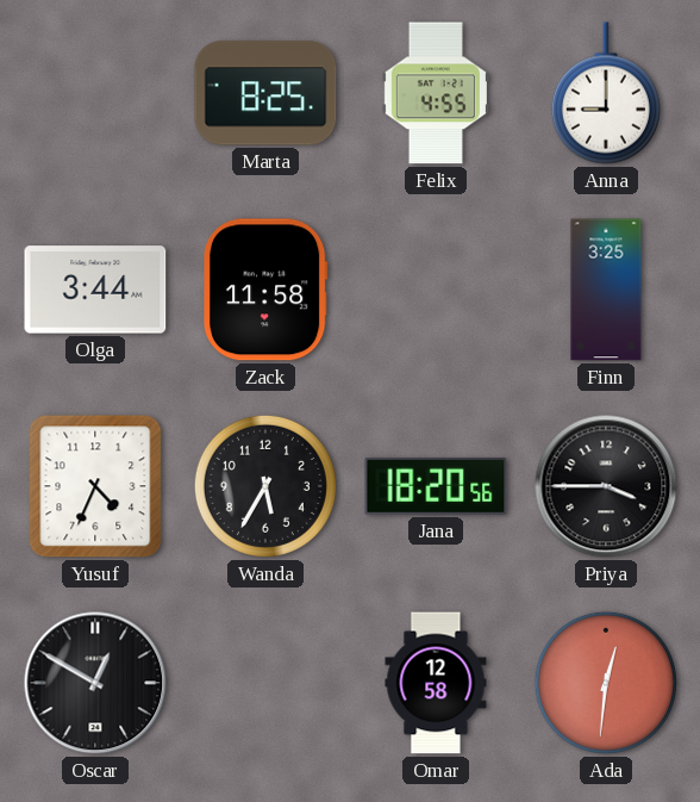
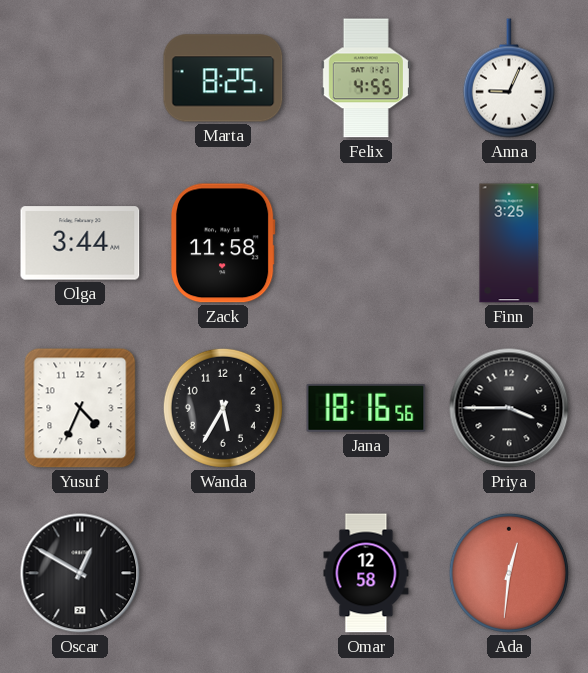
Anna: 9:00 -> 9:04 (509, 78)
Jana: 18:20 -> 18:16 (366, 408)
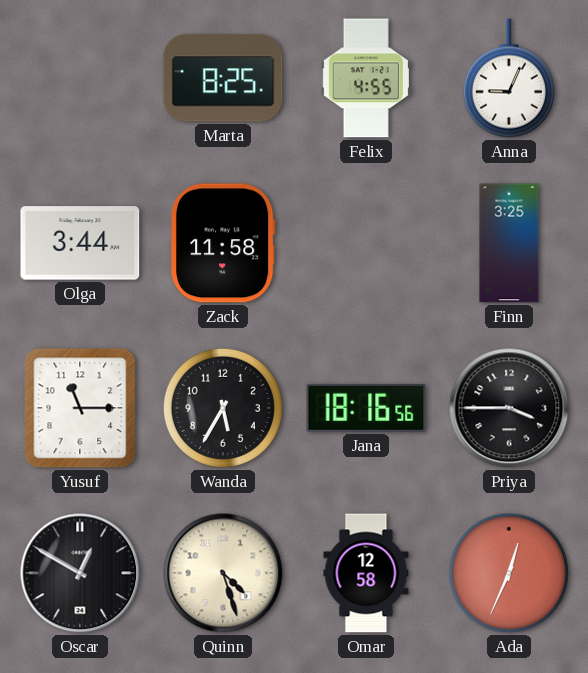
Yusuf: 4:34 -> 11:15 (80, 408)
Quinn: none -> 4:27 (223, 573)
Ada: 12:31 -> 12:34 (509, 573)
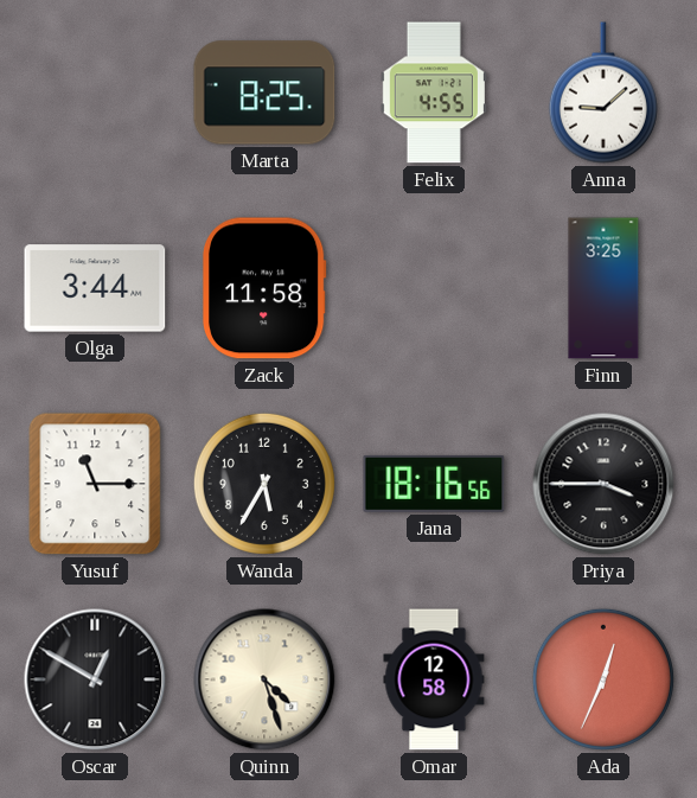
Anna: 9:04 -> 9:08 (603, 92)
